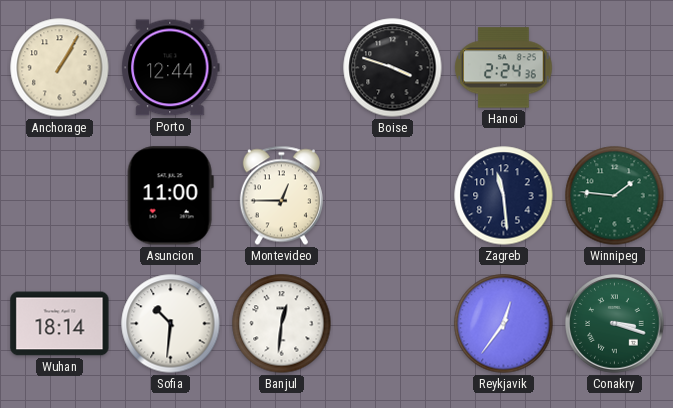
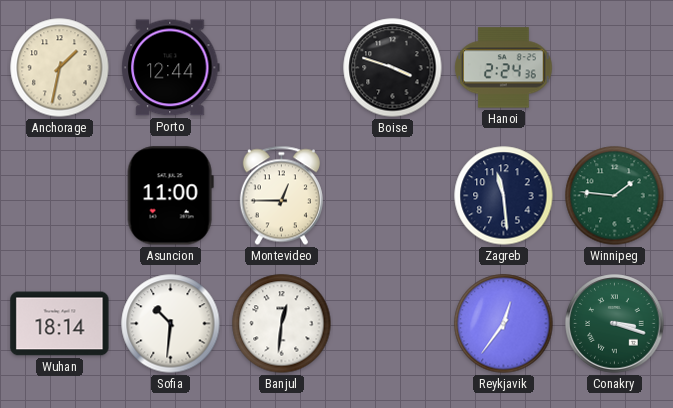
Anchorage: 1:05 -> 1:32 (60, 68)
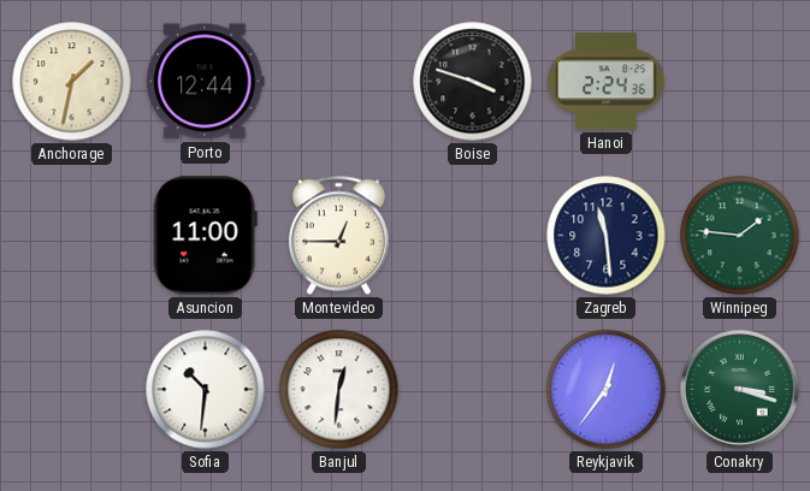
Wuhan: 18:14 -> none (60, 324)
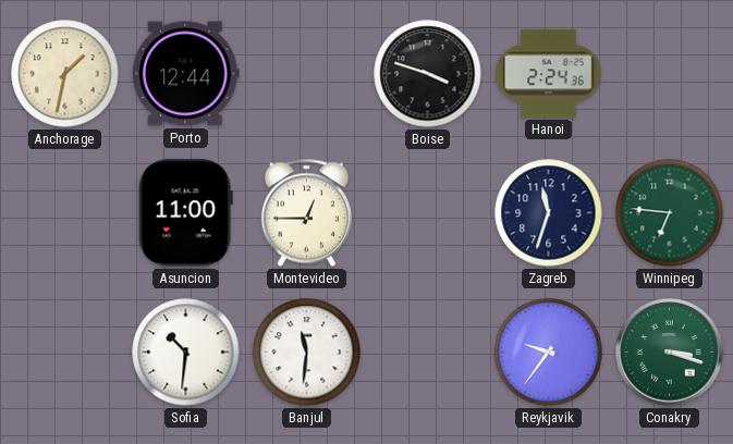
Zagreb: 11:29 -> 11:33 (549, 213)
Winnipeg: 1:46 -> 6:46 (670, 213)
Banjul: 12:31 -> 11:31 (307, 353)
Reykjavik: 12:36 -> 9:36 (549, 353)
